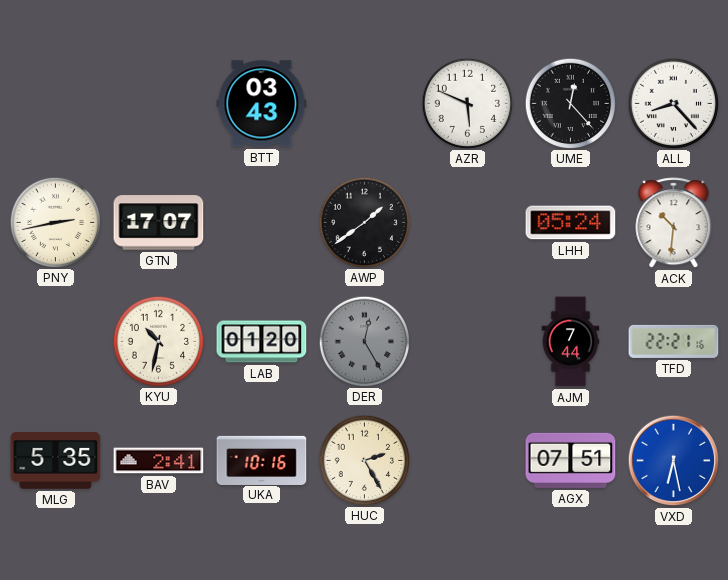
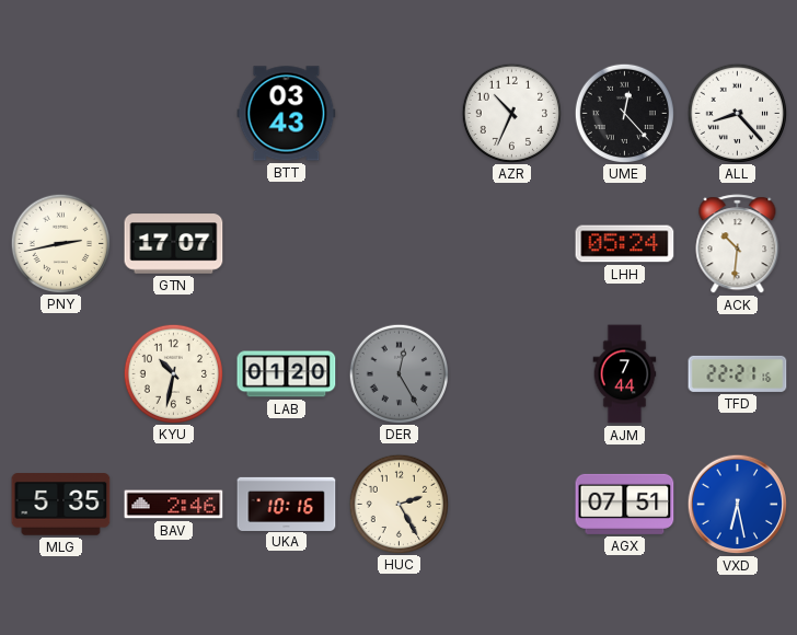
AZR: 5:49 -> 10:34 (511, 113)
AWP: 1:39 -> none (364, 222)
BAV: 2:41 -> 2:46 (174, 505)
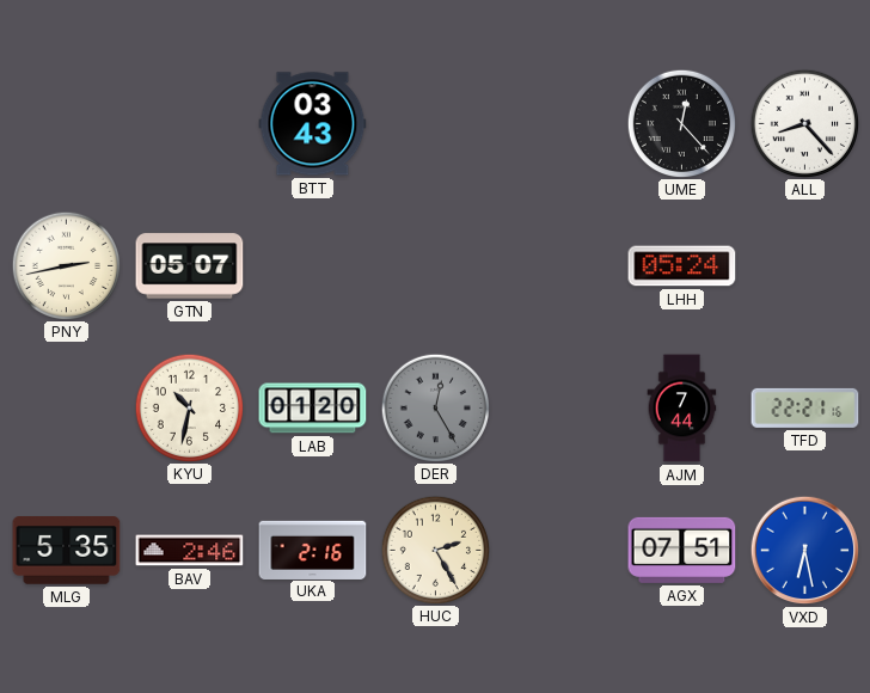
AZR: 10:34 -> none (511, 113)
GTN: 17:07 -> 05:07 (190, 266)
ACK: 10:31 -> none (738, 244)
UKA: 10:16 -> 2:16 (313, 550)
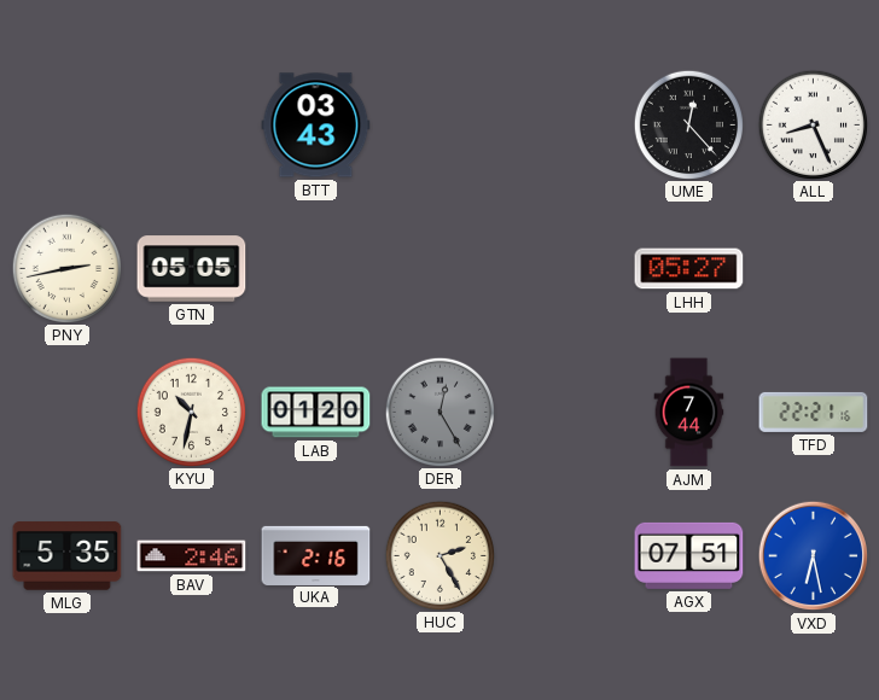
ALL: 8:23 -> 8:26 (813, 124)
GTN: 05:07 -> 05:05 (192, 269)
LHH: 05:24 -> 05:27 (689, 269)
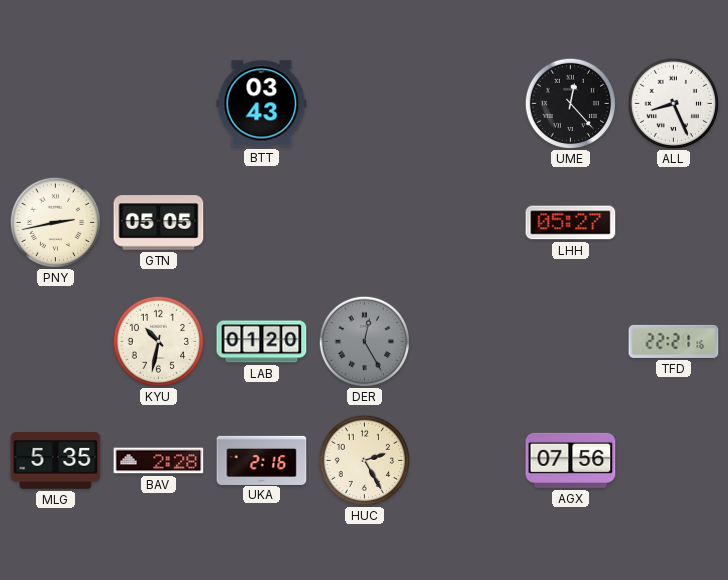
AJM: 7:44 -> none (689, 413)
BAV: 2:46 -> 2:28 (159, 461)
AGX: 07:51 -> 07:56 (571, 460)
VXD: 6:28 -> none (814, 556)
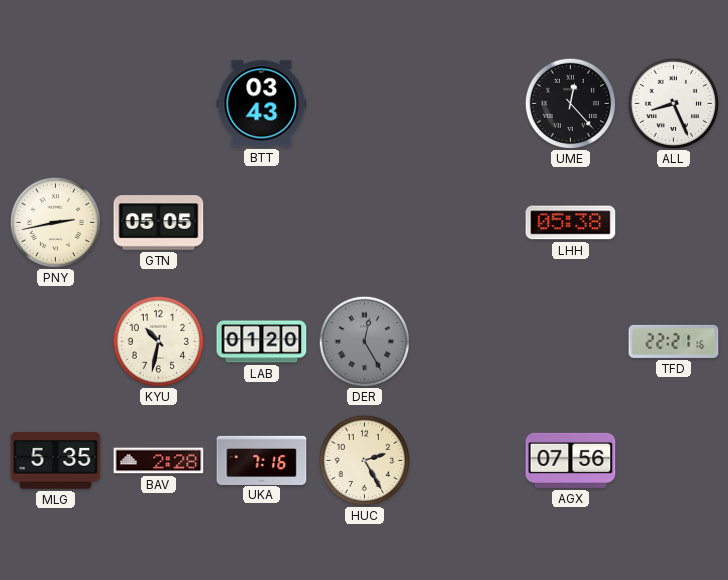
LHH: 05:27 -> 05:38 (571, 223)
UKA: 2:16 -> 7:16 (262, 460)
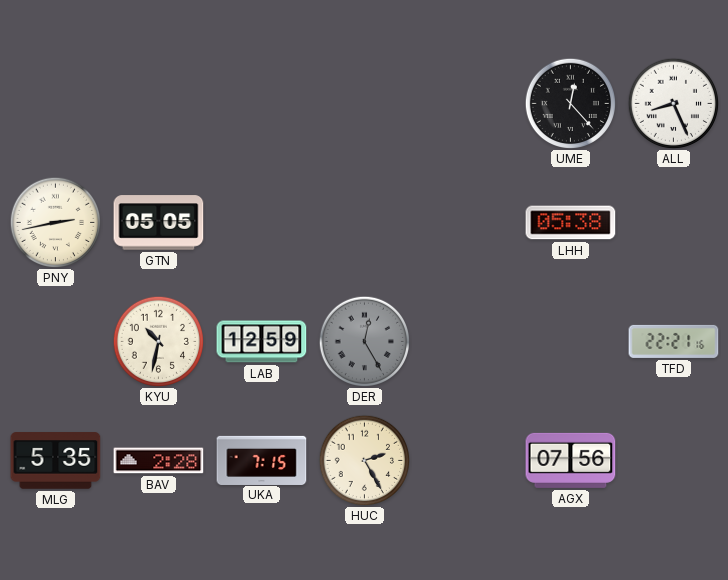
BTT: 03:43 -> none (262, 104)
LAB: 01:20 -> 12:59 (262, 342)
UKA: 7:16 -> 7:15 (262, 460)
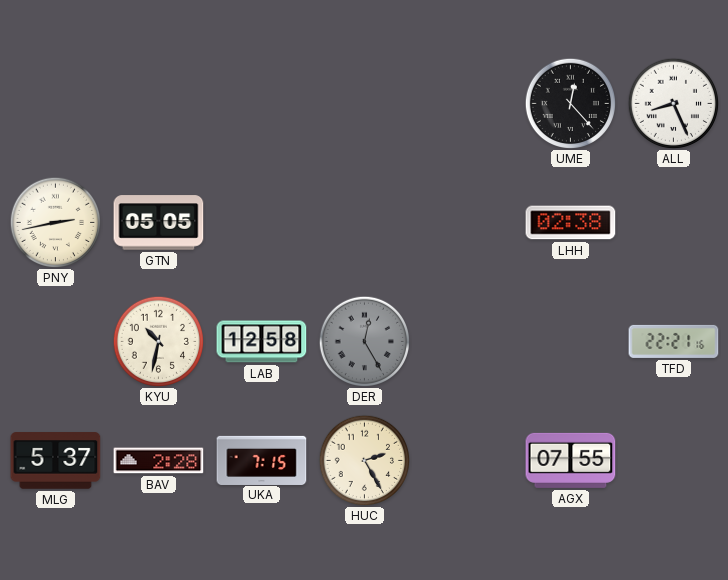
LHH: 05:38 -> 02:38 (571, 223)
LAB: 12:59 -> 12:58 (262, 342)
MLG: 5:35 -> 5:37 (56, 461)
AGX: 07:56 -> 07:55 (571, 460)
